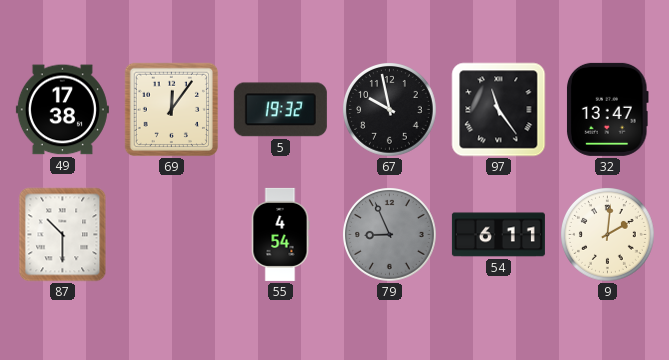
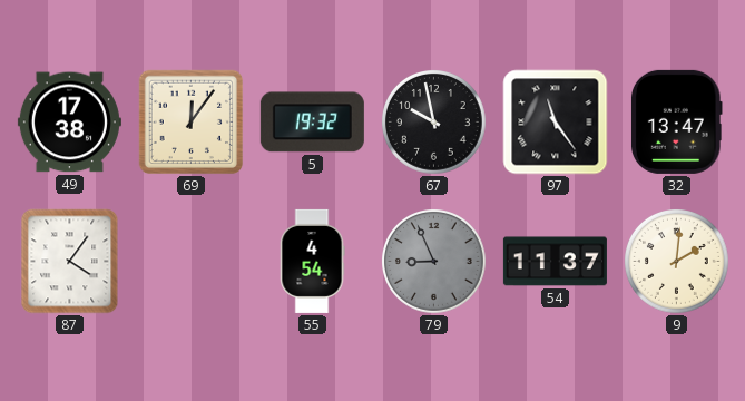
87: 10:30 -> 4:06 (70, 262)
54: 6:11 -> 11:37 (555, 262)
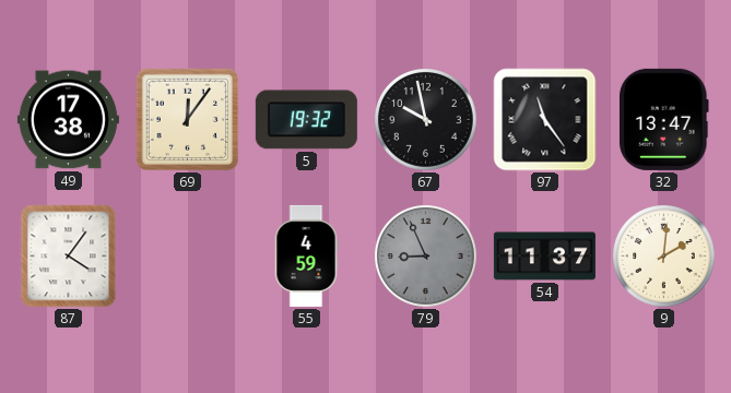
55: 4:54 -> 4:59 (306, 255)
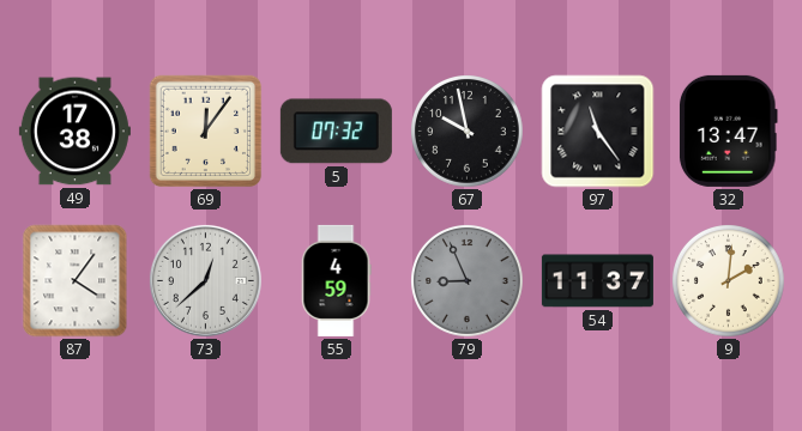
5: 19:32 -> 07:32 (336, 132)
73: none -> 12:38 (205, 280)
